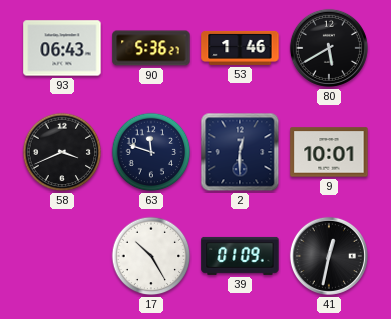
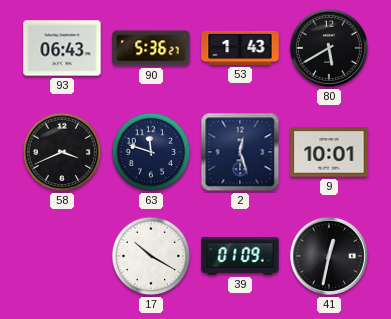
53: 1:46 -> 1:43 (240, 48)
2: 12:30 -> 12:27 (240, 152)
17: 10:25 -> 10:20 (151, 256)
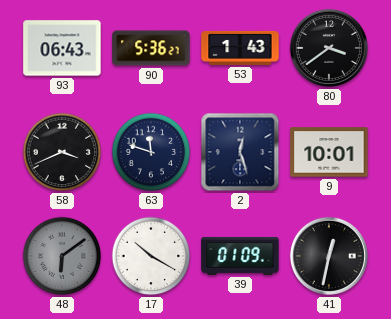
80: 5:40 -> 3:39 (329, 48)
48: none -> 6:09 (62, 256)
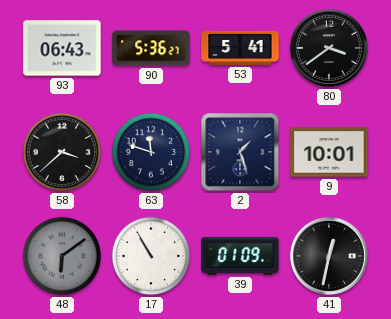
53: 1:43 -> 5:41 (240, 48)
58: 3:41 -> 3:38 (62, 152)
2: 12:27 -> 1:27 (240, 152)
17: 10:20 -> 10:55 (151, 256)
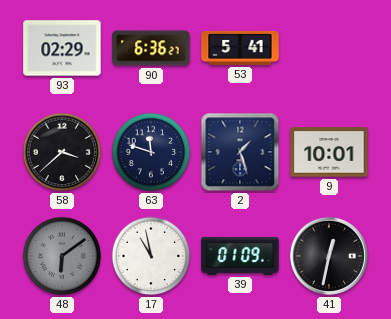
93: 06:43 -> 02:29 (62, 48)
90: 5:36 -> 6:36 (151, 48)
80: 3:39 -> none (329, 48)
17: 10:55 -> 10:58 (151, 256)
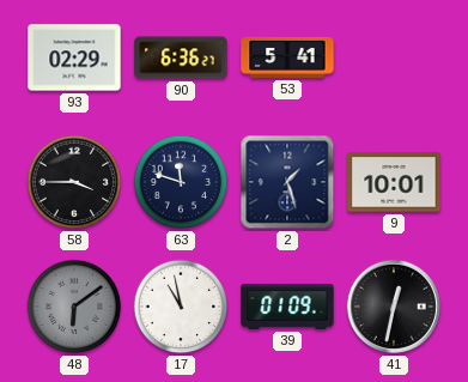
58: 3:38 -> 3:45 (74, 182)
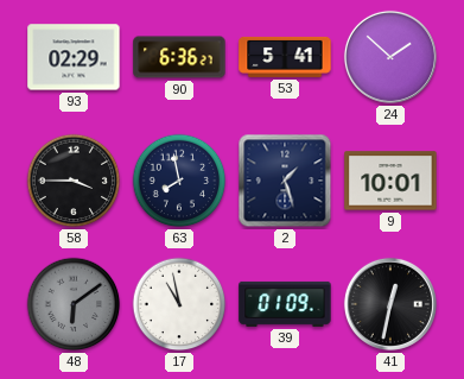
24: none -> 1:52 (390, 57)
63: 11:48 -> 7:58 (179, 181)
